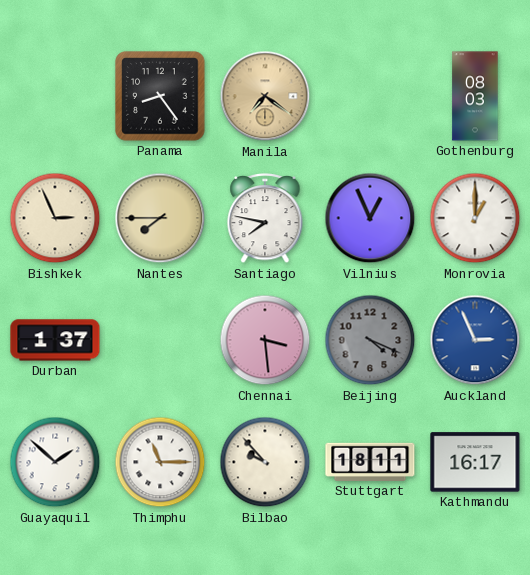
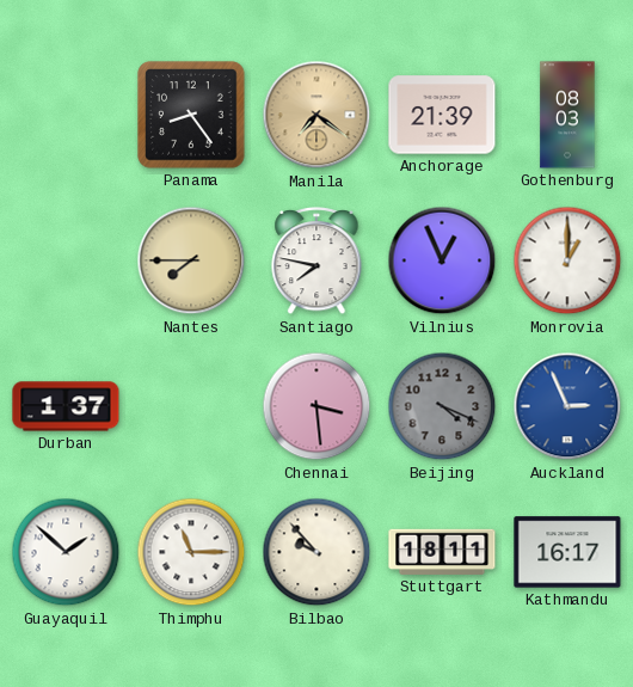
Anchorage: none -> 21:39 (442, 115)
Bishkek: 2:56 -> none (55, 218)
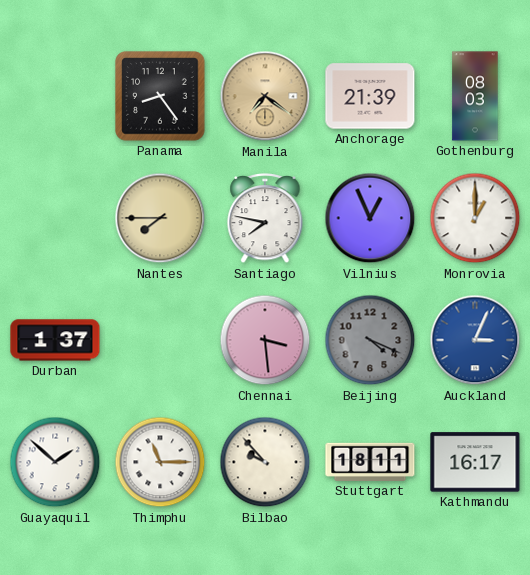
Auckland: 2:56 -> 3:04 (475, 340)
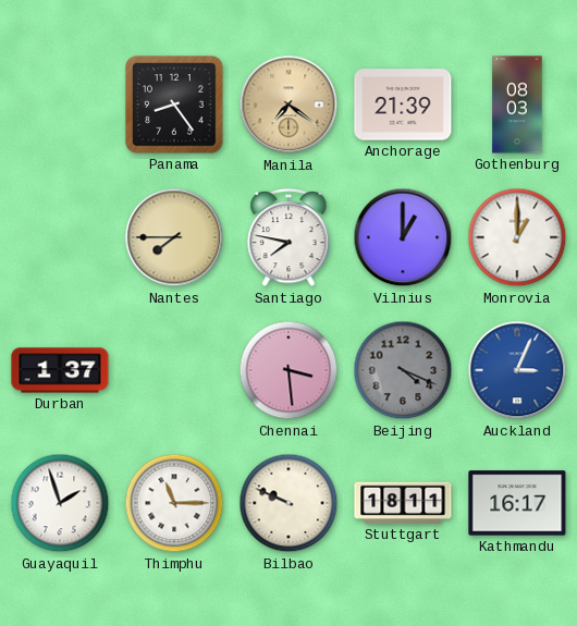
Vilnius: 12:56 -> 1:00 (403, 237)
Guayaquil: 1:52 -> 1:57 (60, 503)
Bilbao: 9:53 -> 9:49 (288, 503)
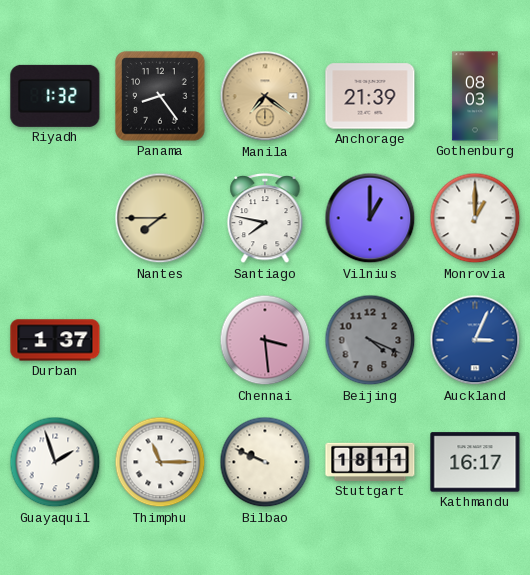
Riyadh: none -> 1:32 (55, 96)
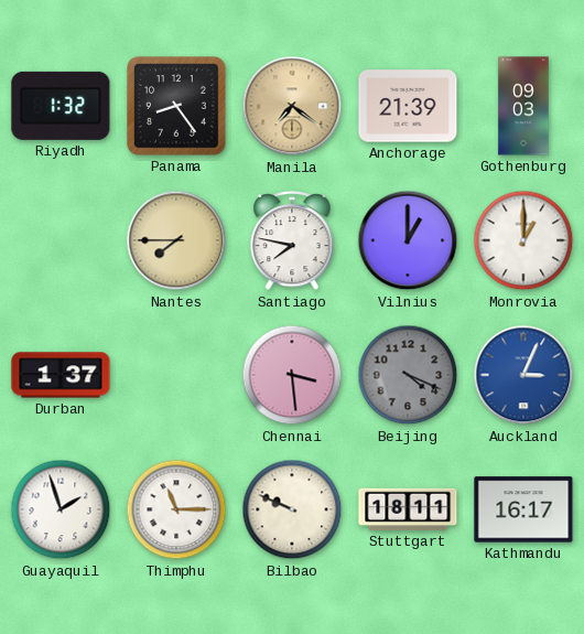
Gothenburg: 08:03 -> 09:03 (523, 106)
